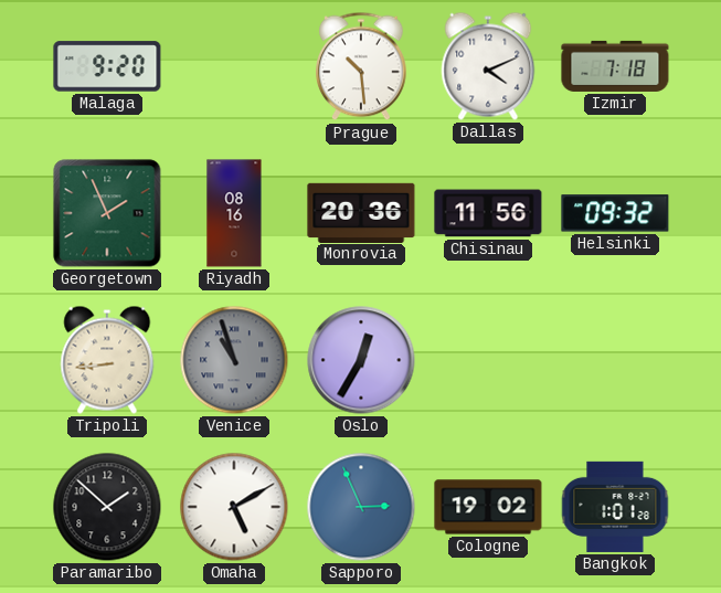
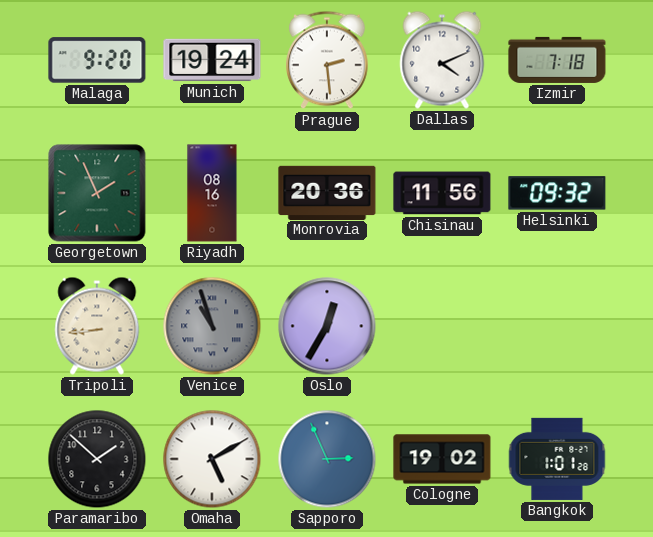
Munich: none -> 19:24 (212, 60)
Prague: 10:29 -> 2:29 (328, 60)
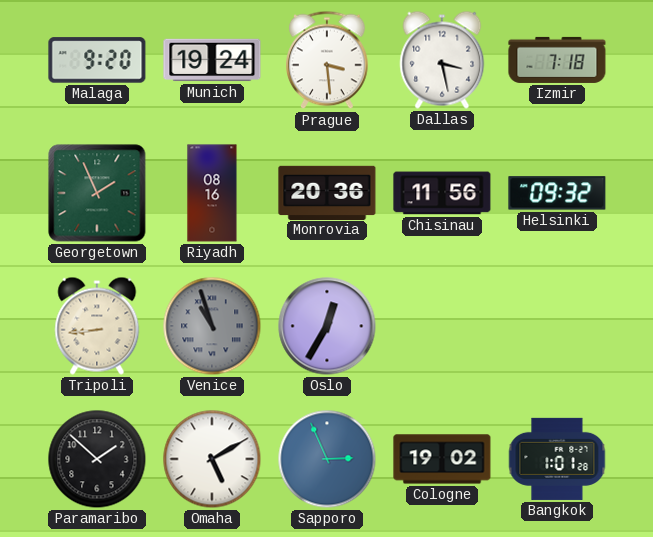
Prague: 2:29 -> 3:29 (328, 60)
Dallas: 4:11 -> 3:28 (442, 60)
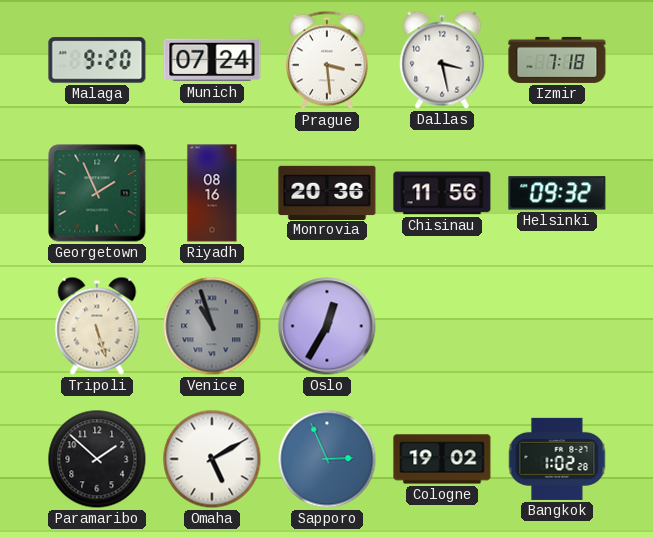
Munich: 19:24 -> 07:24 (212, 60)
Tripoli: 8:44 -> 5:27 (97, 326)
Bangkok: 1:01 -> 1:02 (557, 459)
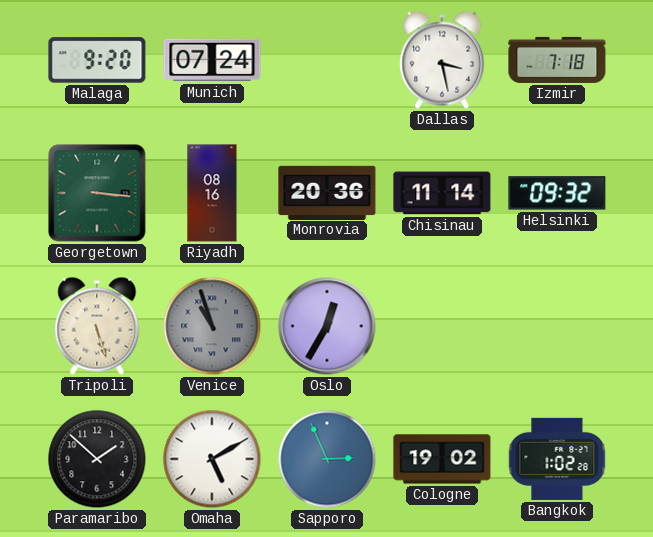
Prague: 3:29 -> none (328, 60)
Georgetown: 1:56 -> 3:16 (97, 193)
Chisinau: 11:56 -> 11:14 (442, 193)
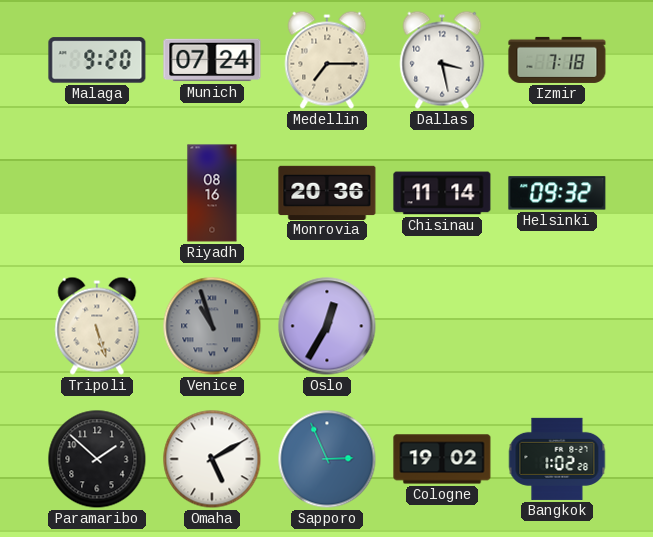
Medellin: none -> 7:15 (327, 60)
Georgetown: 3:16 -> none (97, 193)
